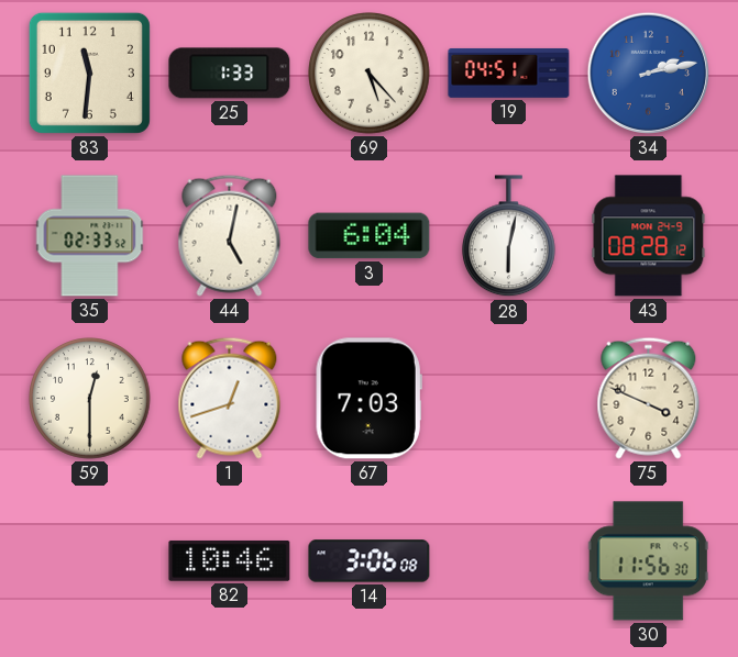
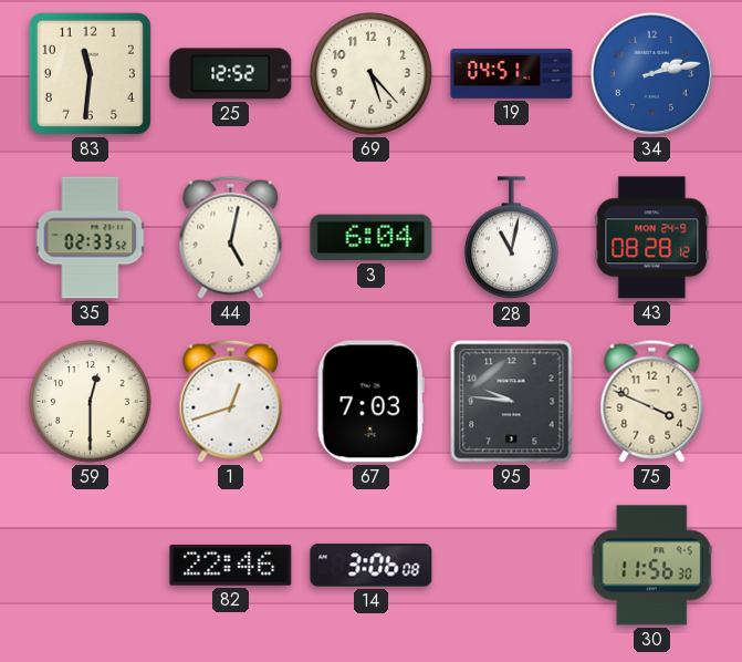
25: 1:33 -> 12:52 (231, 74)
28: 6:02 -> 11:02 (512, 238)
95: none -> 9:46 (512, 402)
82: 10:46 -> 22:46 (231, 565)
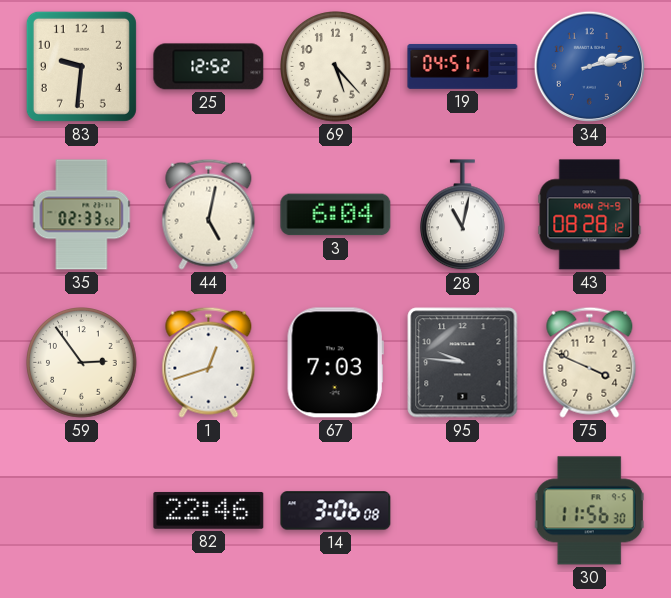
83: 11:31 -> 9:31 (81, 66)
59: 12:30 -> 2:54 (82, 363)
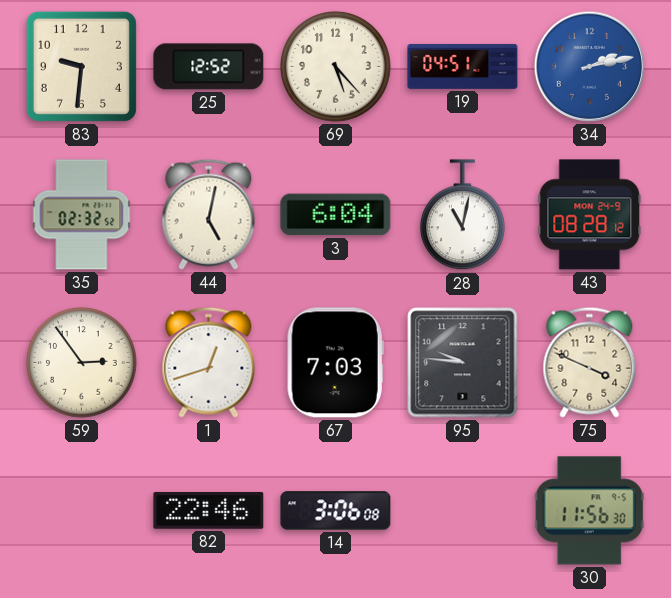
35: 02:33 -> 02:32 (82, 215)
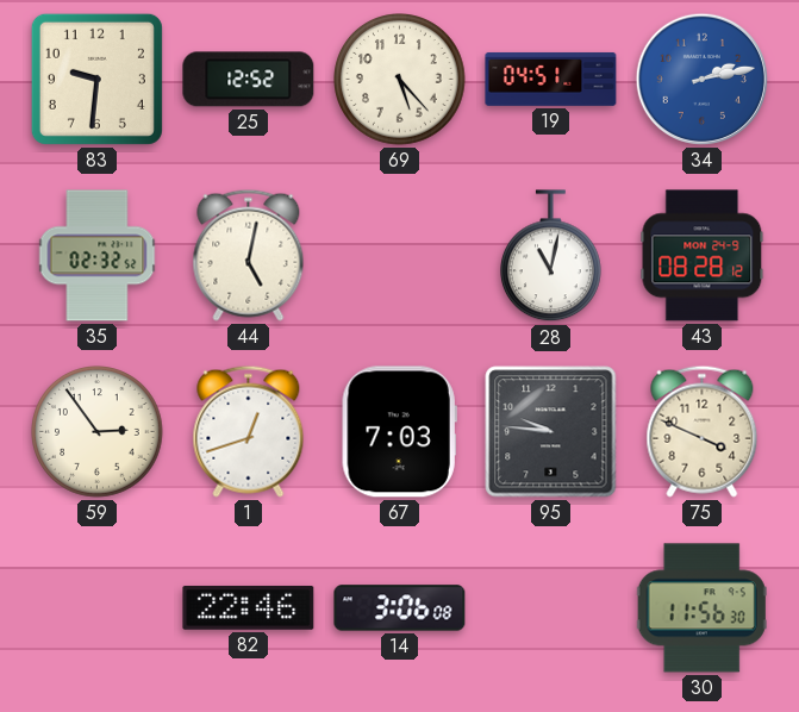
3: 6:04 -> none (336, 215)
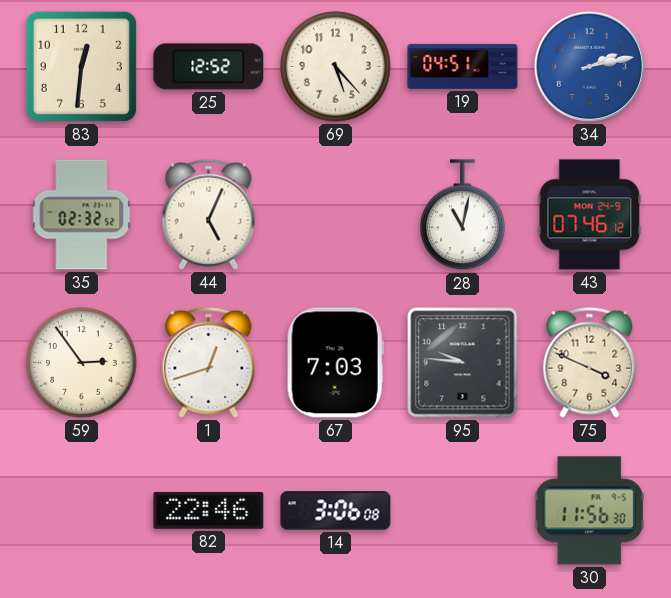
83: 9:31 -> 12:31 (81, 66)
44: 5:02 -> 5:04 (209, 214)
43: 08:28 -> 07:46 (590, 215)
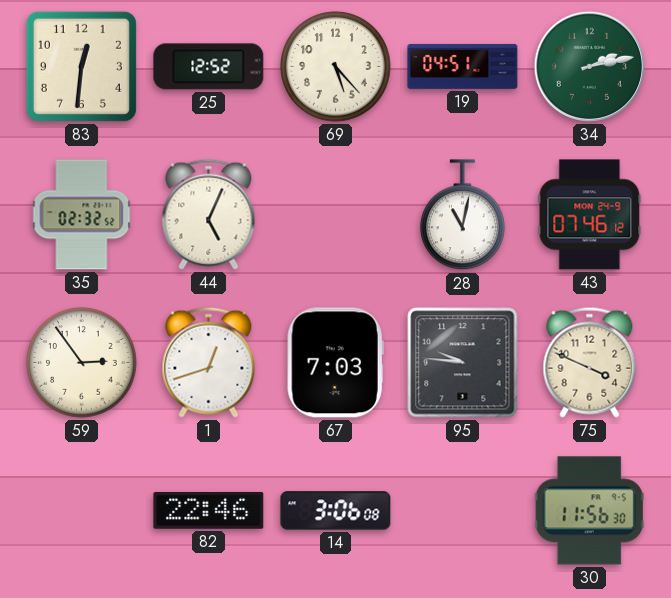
34 dial: blue -> green (589, 66)
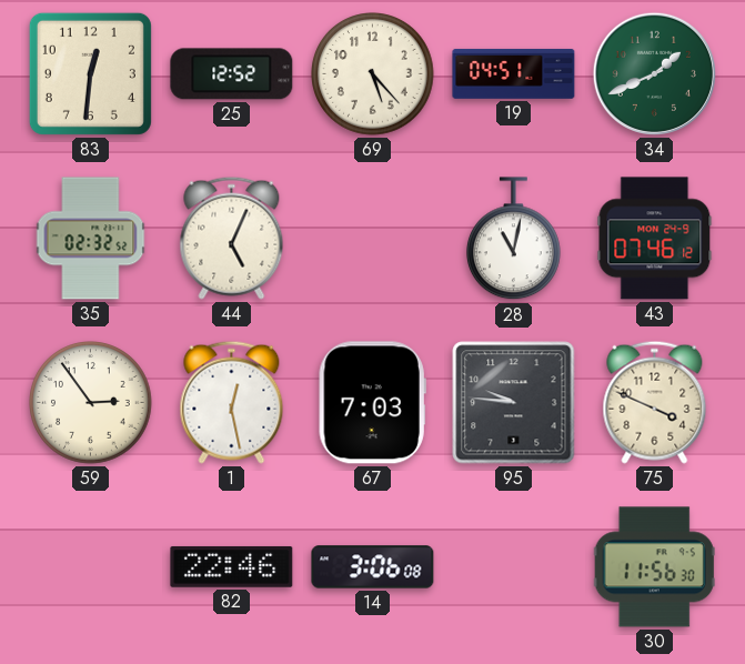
34: 2:13 -> 1:41 (654, 73)
1: 12:42 -> 12:28 (232, 402)
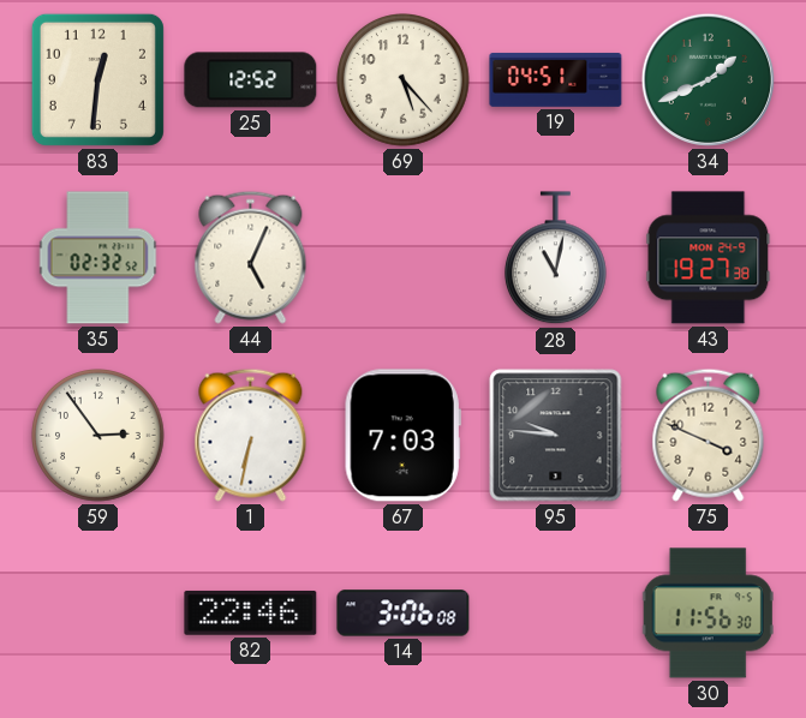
43: 07:46 -> 19:27 (709, 258)
1: 12:28 -> 6:32 (251, 435)
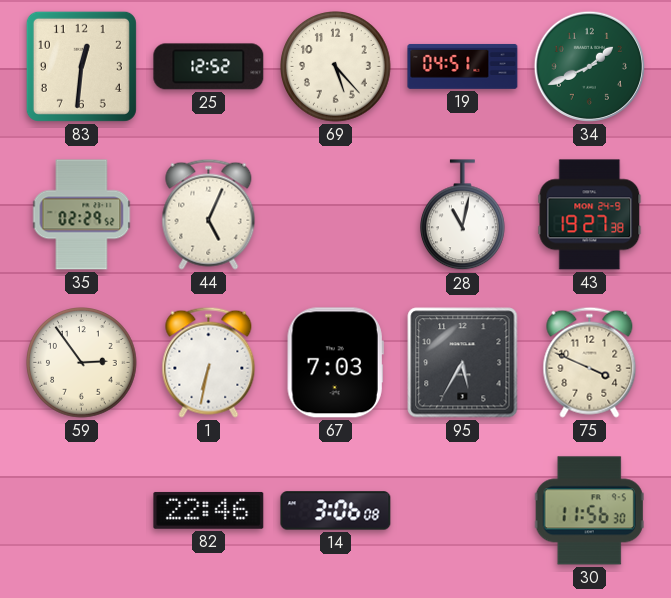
35: 02:32 -> 02:29 (82, 215)
95: 9:46 -> 5:35 (463, 363)
